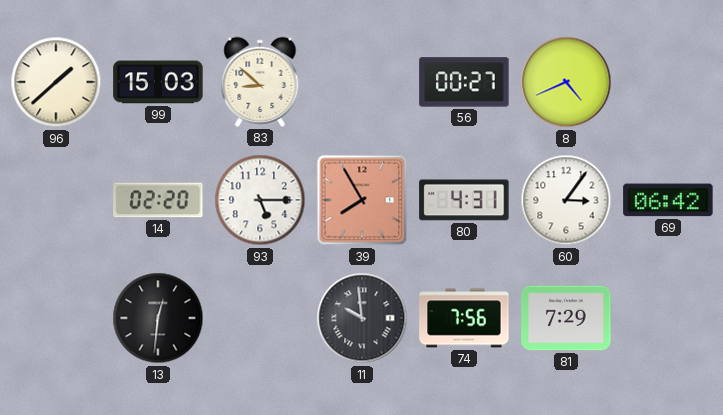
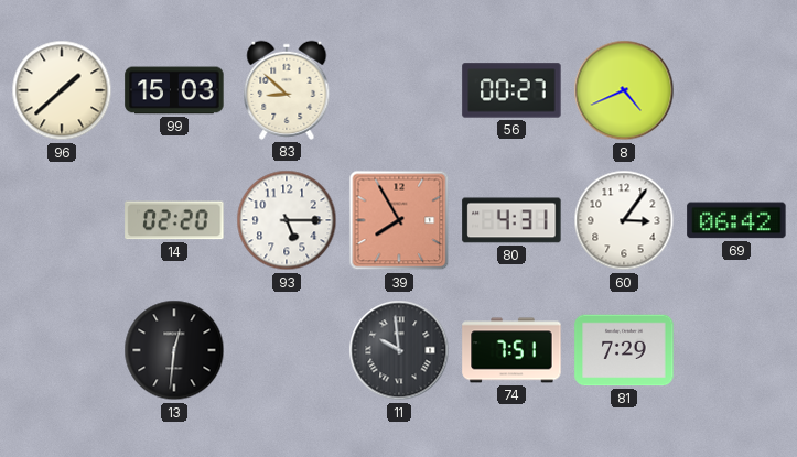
74: 7:56 -> 7:51 (511, 350)
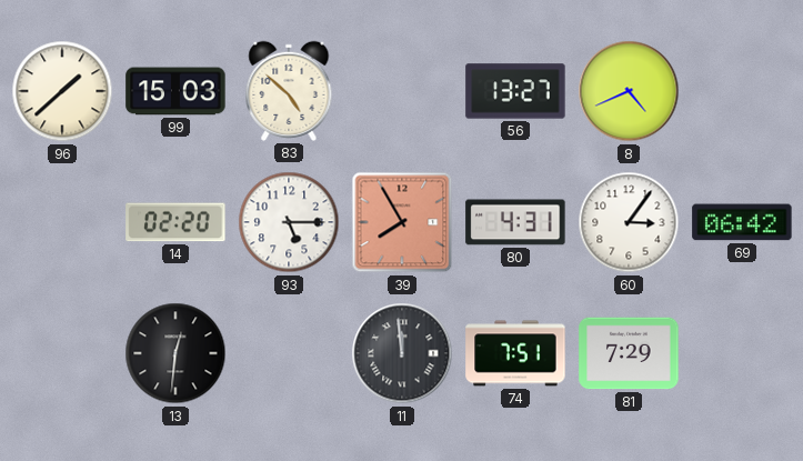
83: 8:52 -> 4:52 (289, 91)
56: 00:27 -> 13:27 (515, 91)
11: 9:59 -> 11:59 (402, 353)
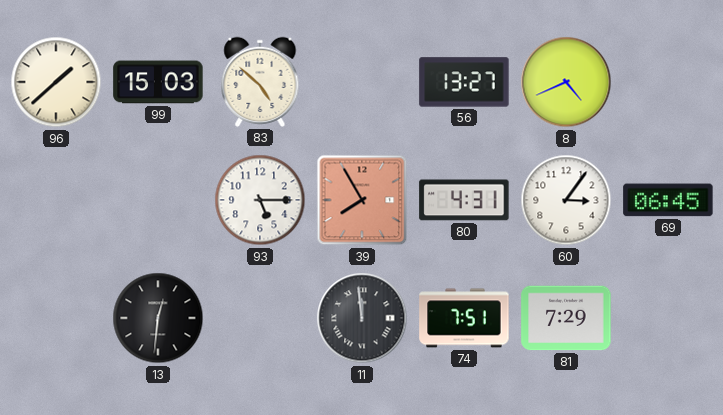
14: 02:20 -> none (175, 222)
69: 06:42 -> 06:45 (668, 200)
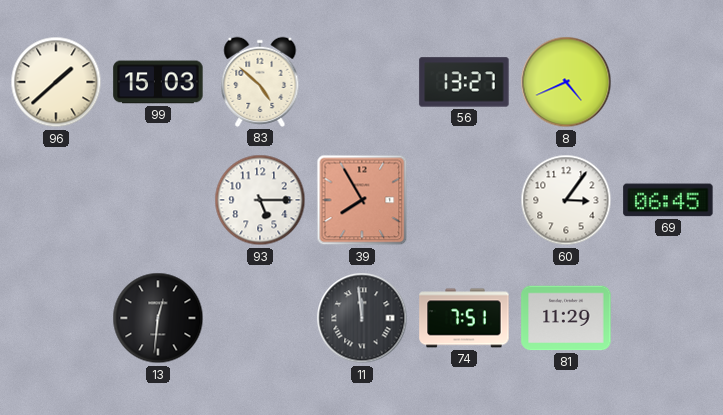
80: 4:31 -> none (464, 200)
81: 7:29 -> 11:29 (566, 318)
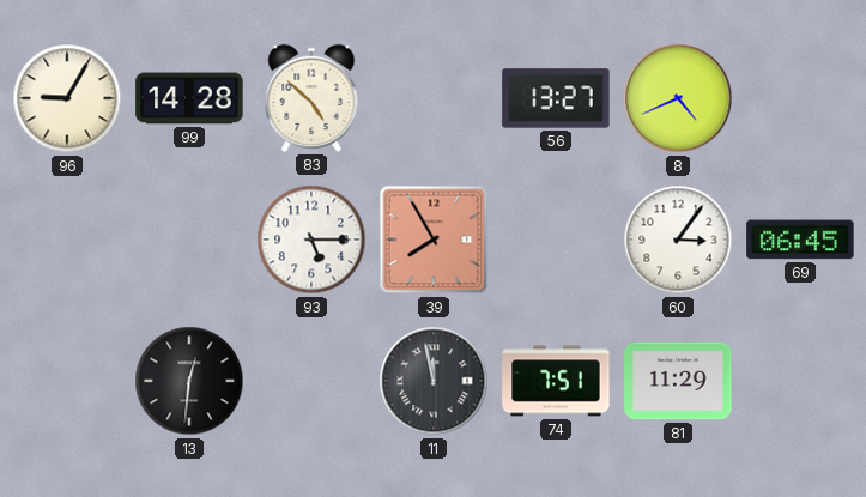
96: 1:38 -> 9:05 (67, 98)
99: 15:03 -> 14:28 (189, 98)
11: 11:59 -> 11:58 (434, 381)
